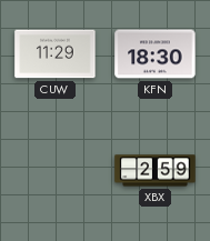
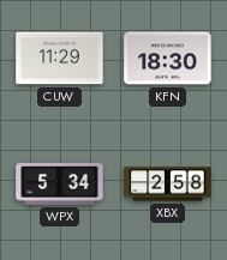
WPX: none -> 5:34 (60, 185)
XBX: 2:59 -> 2:58 (168, 185)
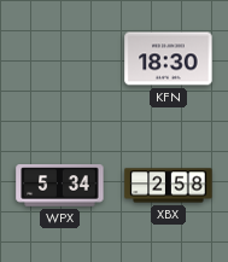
CUW: 11:29 -> none (60, 59)
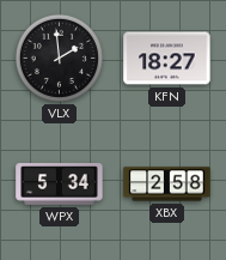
VLX: none -> 1:59 (59, 58)
KFN: 18:30 -> 18:27 (167, 59)
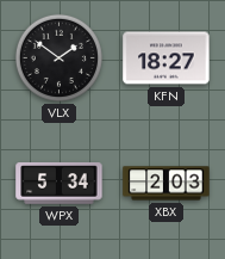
VLX: 1:59 -> 1:51 (58, 57)
XBX: 2:58 -> 2:03 (167, 184)
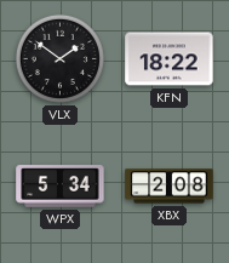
KFN: 18:27 -> 18:22 (170, 59)
XBX: 2:03 -> 2:08 (170, 187)
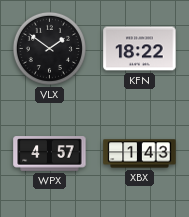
WPX: 5:34 -> 4:57 (50, 154)
XBX: 2:08 -> 1:43 (140, 154)
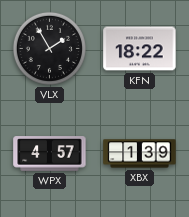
VLX: 1:51 -> 1:55 (49, 48)
XBX: 1:43 -> 1:39 (140, 154)
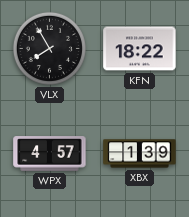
VLX: 1:55 -> 7:55 (49, 48)
